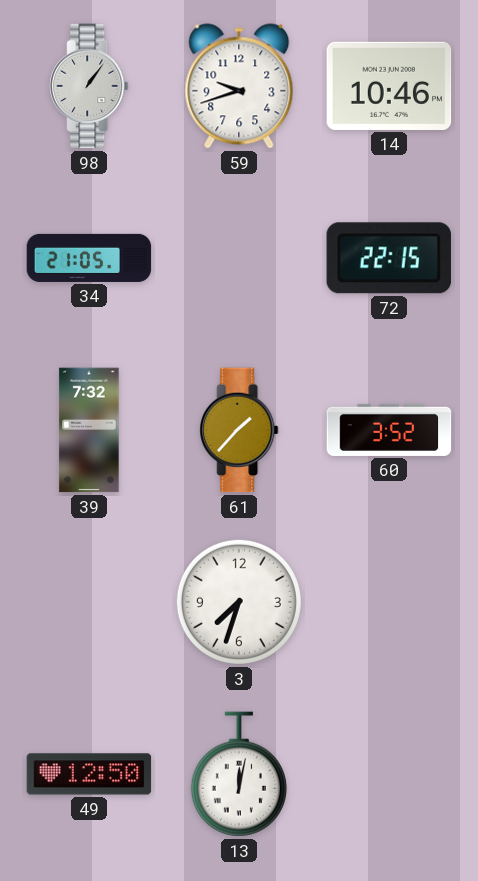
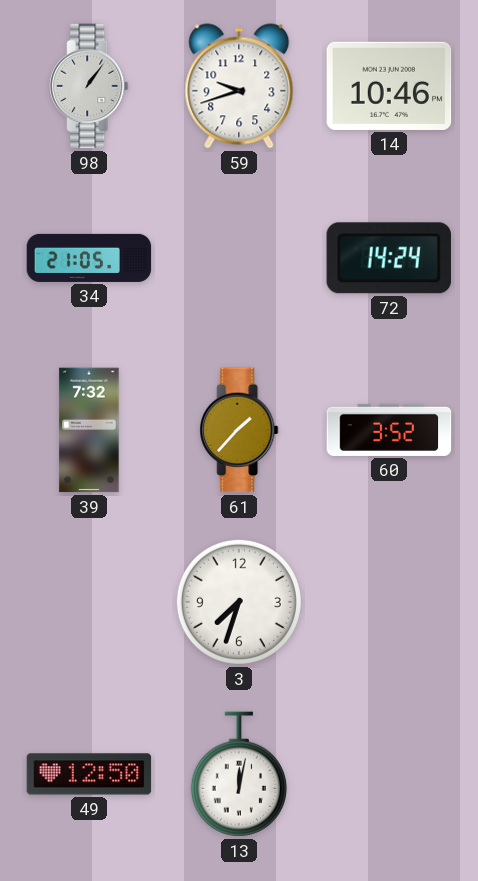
72: 22:15 -> 14:24 (389, 258)
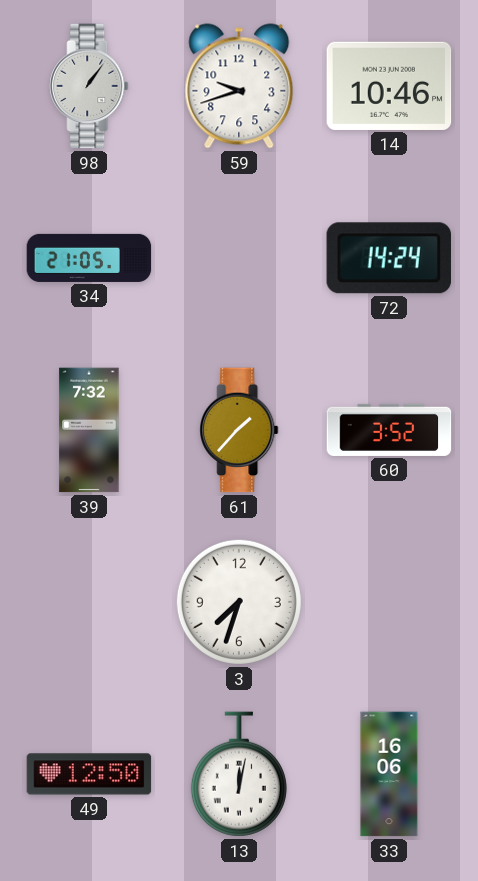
33: none -> 16:06 (389, 774)
